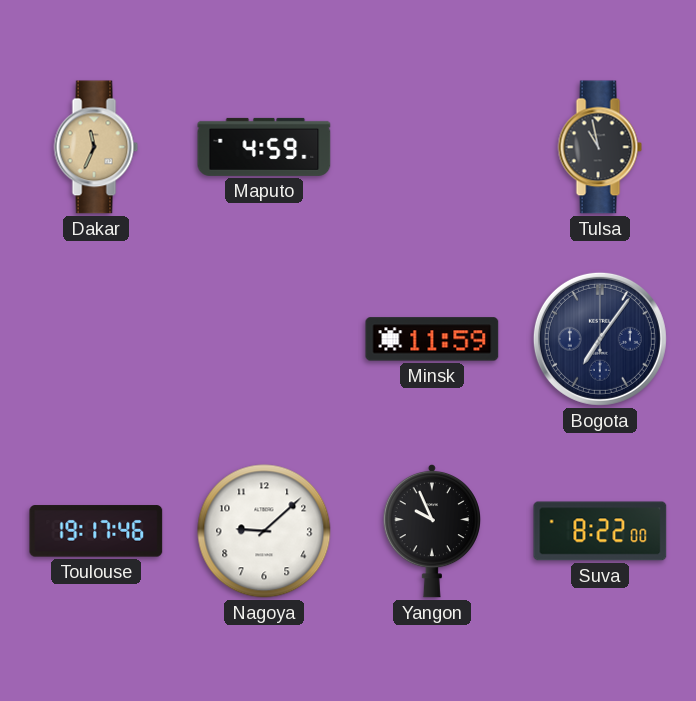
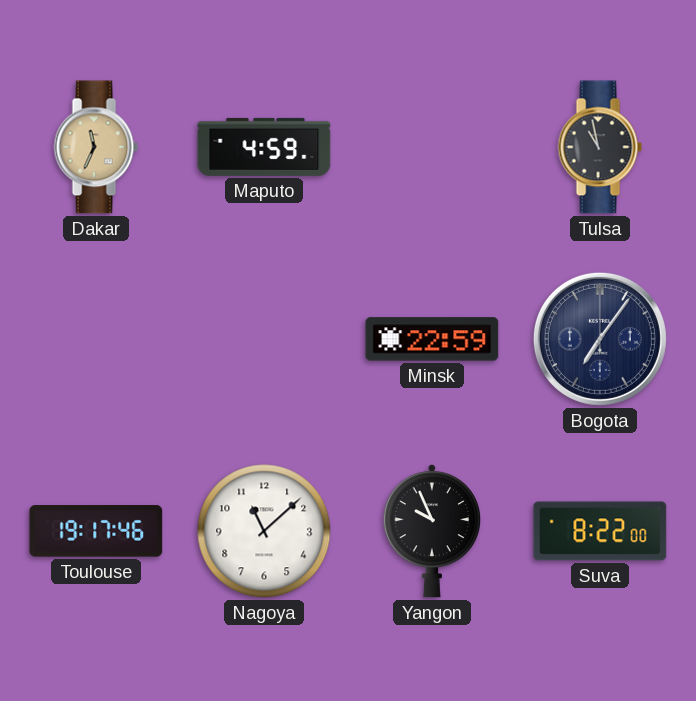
Minsk: 11:59 -> 22:59 (432, 339)
Nagoya: 9:08 -> 11:08 (264, 531)
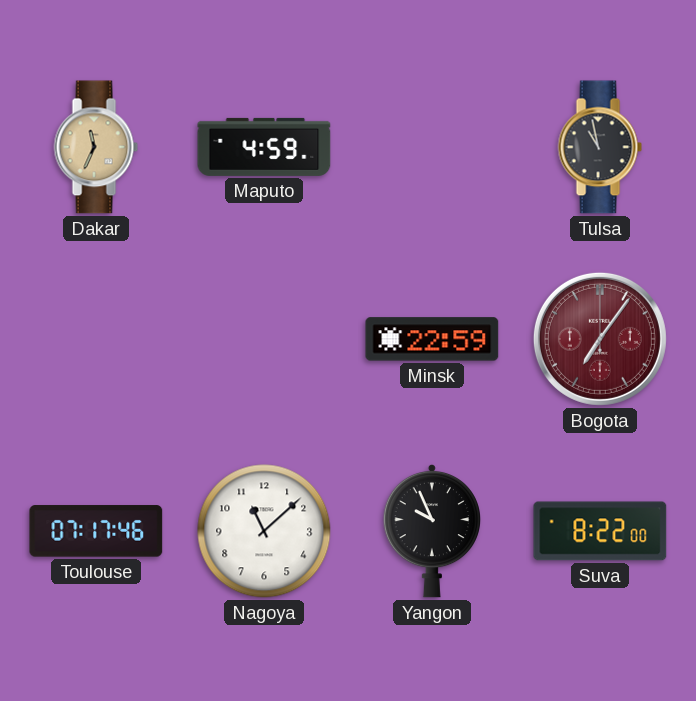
Bogota dial: navy -> burgundy (600, 339)
Toulouse: 19:17 -> 07:17 (96, 531)
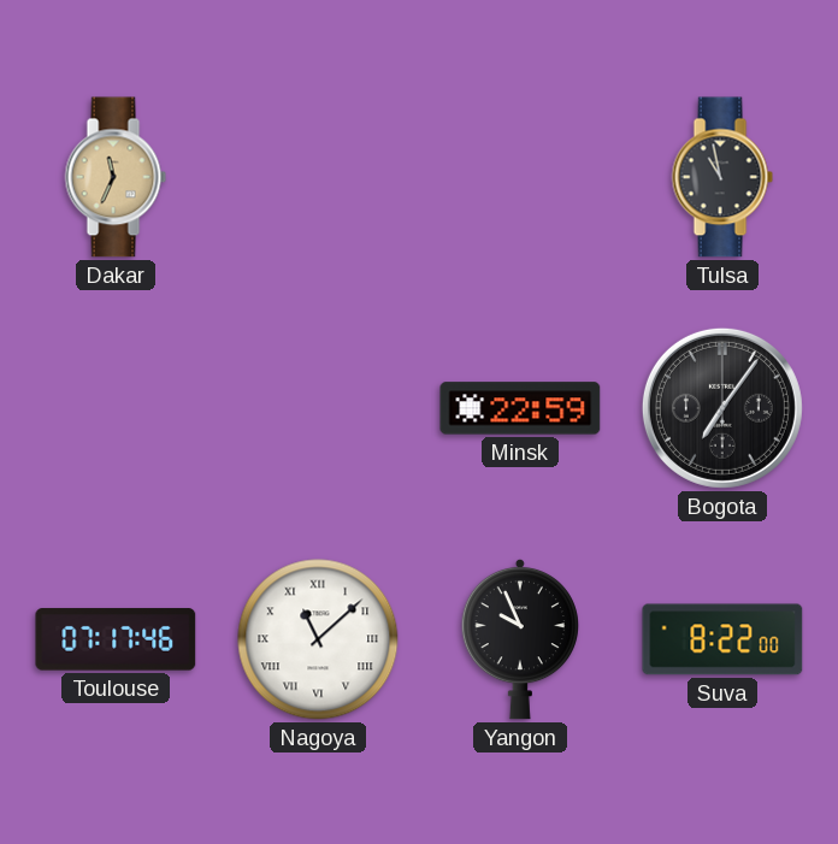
Maputo: 4:59 -> none (264, 147)
Bogota dial: burgundy -> black (722, 408)
Nagoya numerals: Arabic -> Roman (318, 639)
